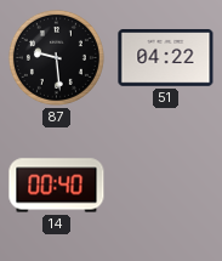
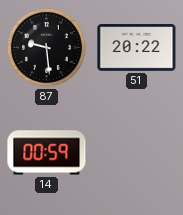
51: 04:22 -> 20:22 (137, 48)
14: 00:40 -> 00:59 (47, 153)
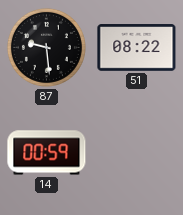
51: 20:22 -> 08:22 (137, 48)
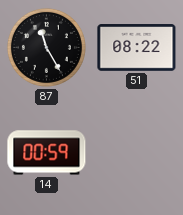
87: 9:29 -> 11:25 (46, 47)
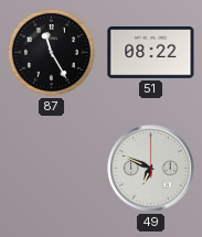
14: 00:59 -> none (47, 153)
49: none -> 6:49 (151, 169)
